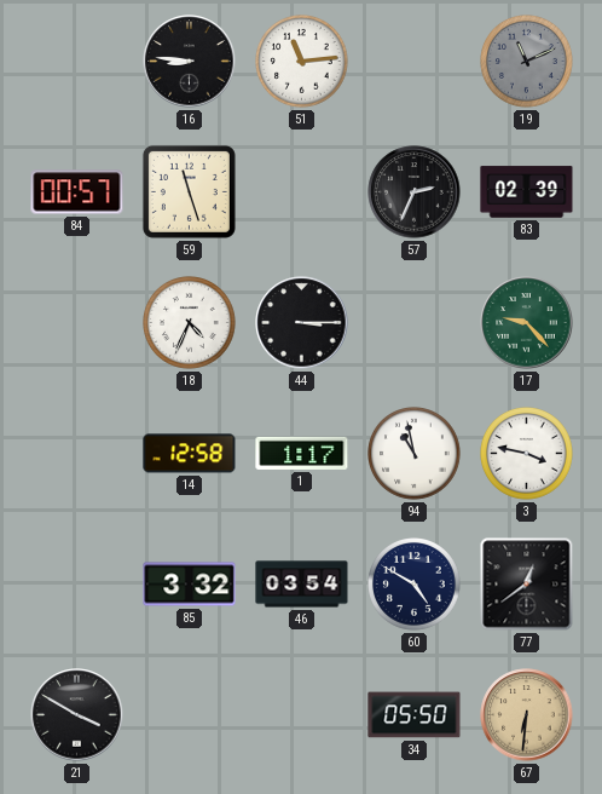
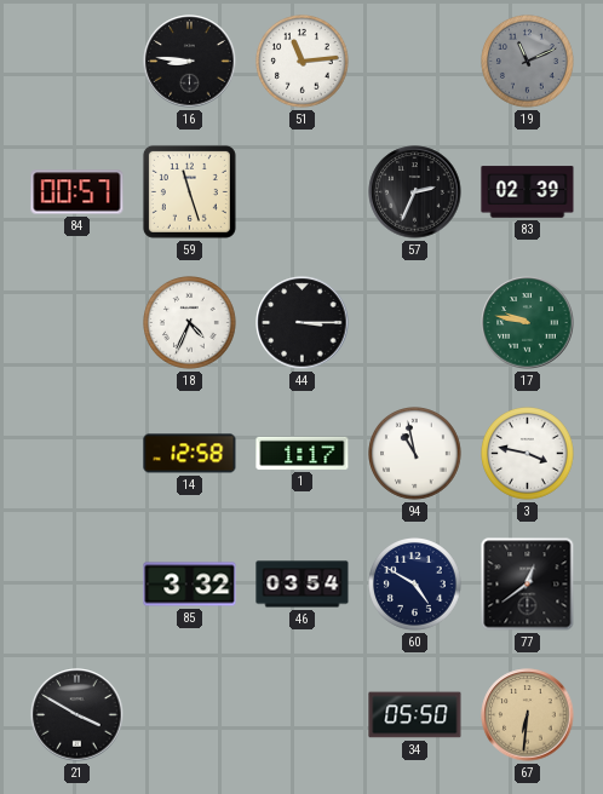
17: 9:23 -> 9:47 (528, 323)
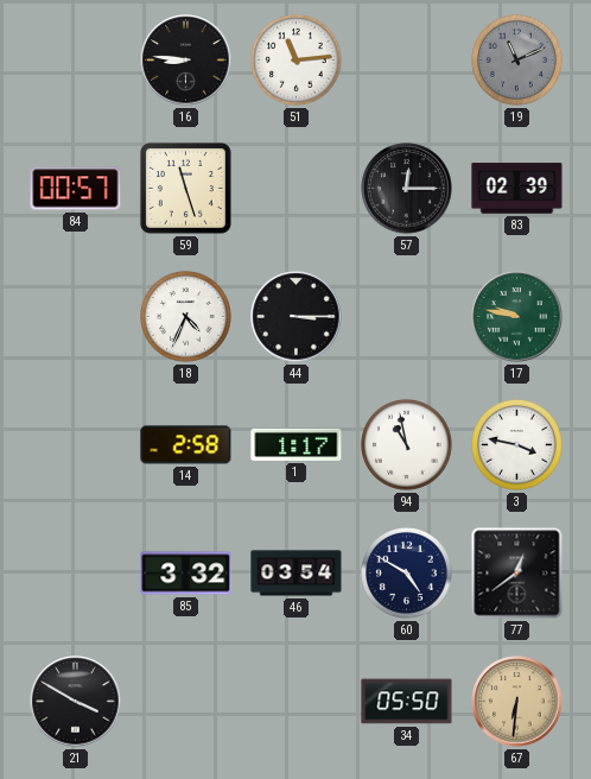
57: 2:34 -> 12:15 (407, 189)
14: 12:58 -> 2:58 (186, 445)
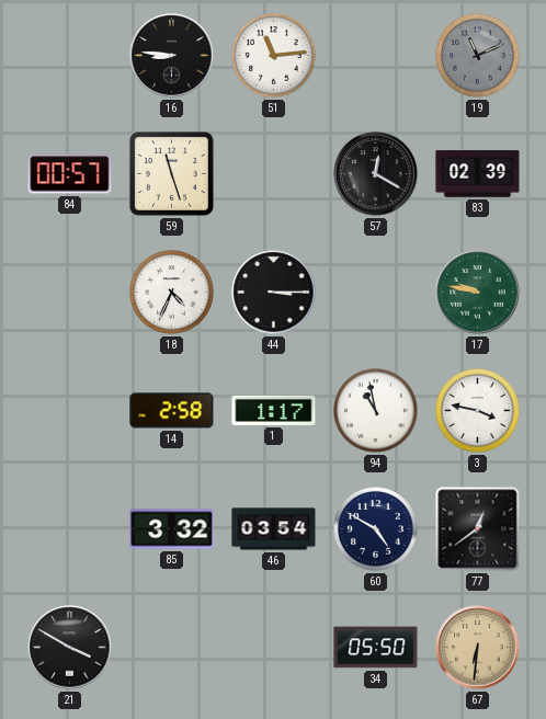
57: 12:15 -> 12:20 (376, 174)
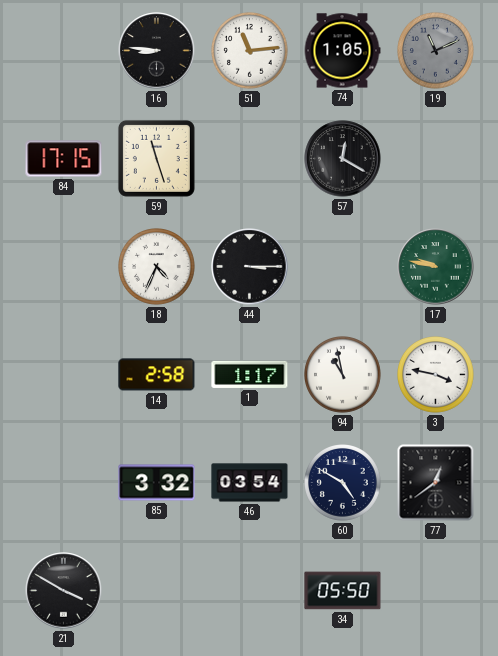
74: none -> 1:05 (342, 51)
84: 00:57 -> 17:15 (64, 159)
83: 02:39 -> none (478, 174)
67: 6:31 -> none (478, 648)
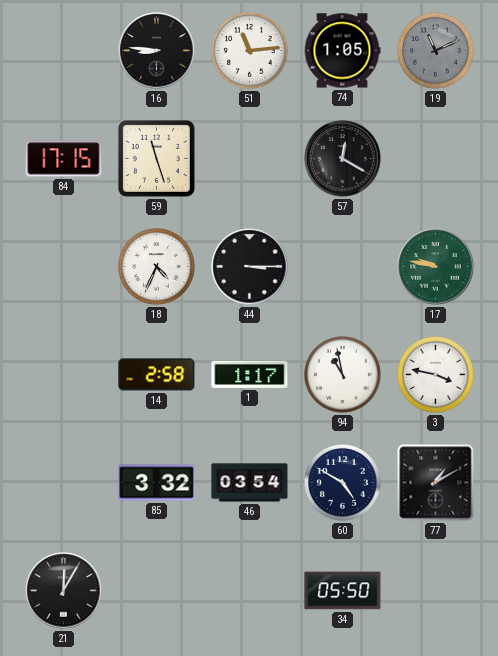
77: 12:39 -> 1:10 (436, 483)
21: 3:50 -> 12:05 (64, 591)
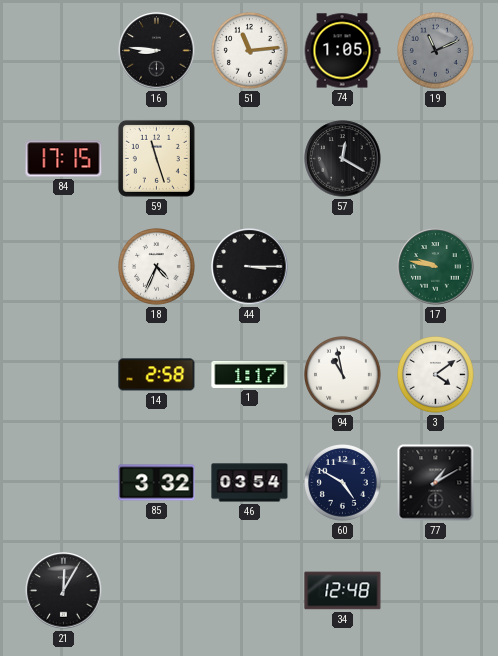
3: 3:47 -> 4:09 (436, 375)
34: 05:50 -> 12:48 (343, 591)
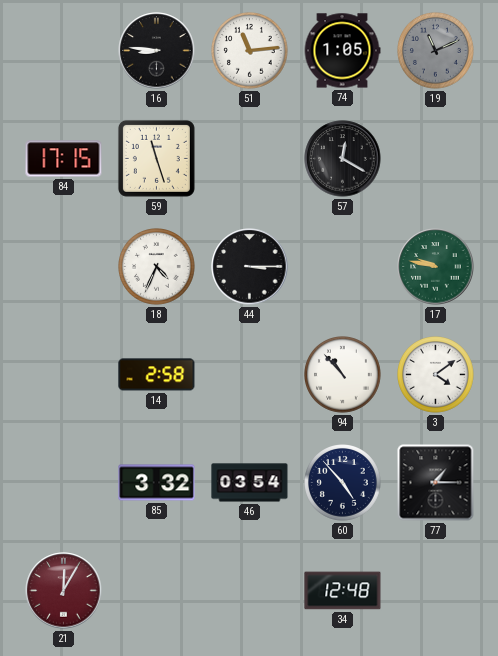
1: 1:17 -> none (250, 374)
94: 10:58 -> 10:53 (343, 375)
60: 4:50 -> 4:53 (343, 483)
77: 1:10 -> 1:15 (436, 483)
21 dial: black -> burgundy (64, 591)
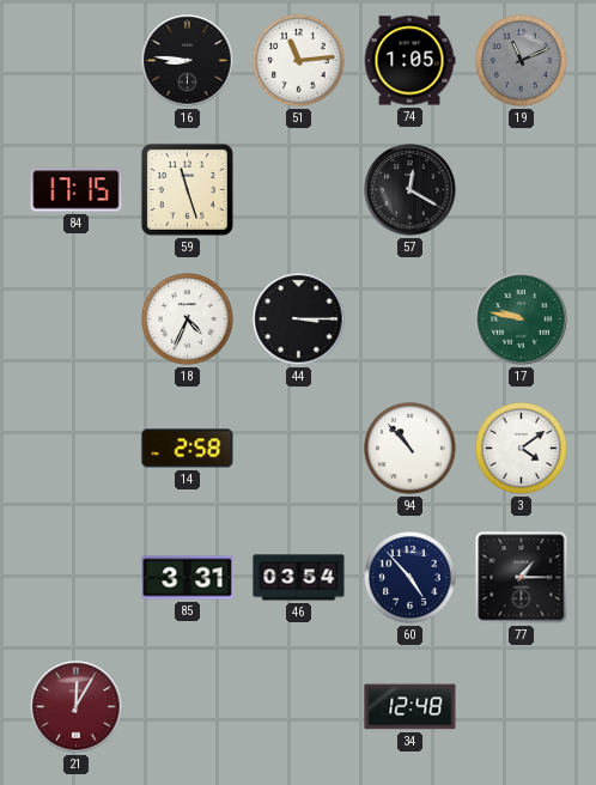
85: 3:32 -> 3:31 (188, 578)
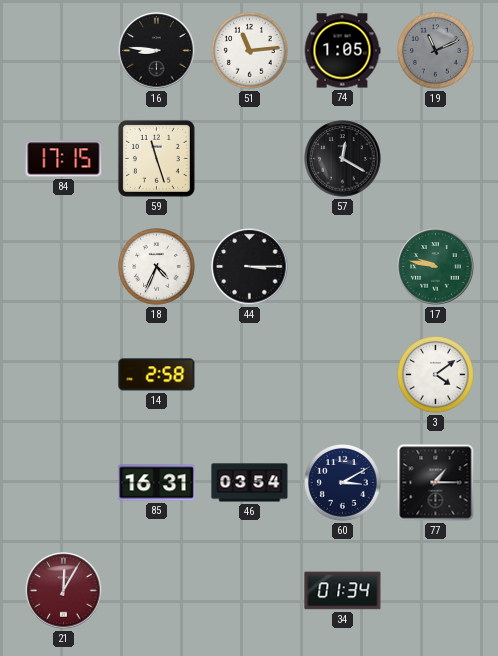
94: 10:53 -> none (410, 449)
85: 3:31 -> 16:31 (157, 483)
60: 4:53 -> 3:10 (343, 483)
34: 12:48 -> 01:34 (343, 591)
